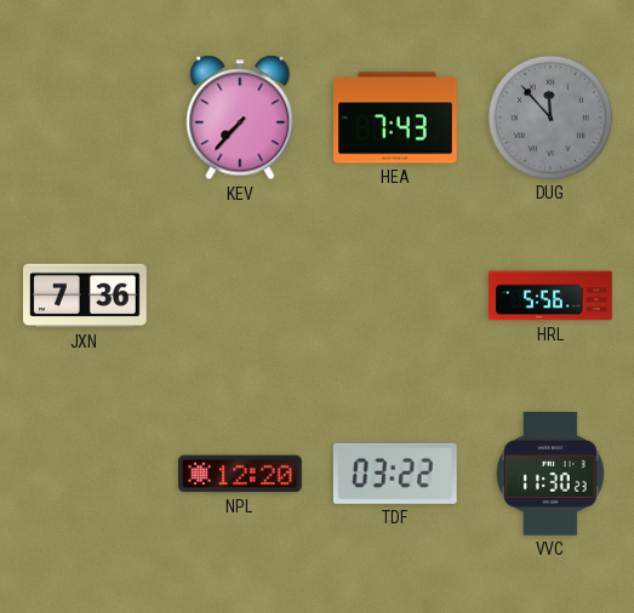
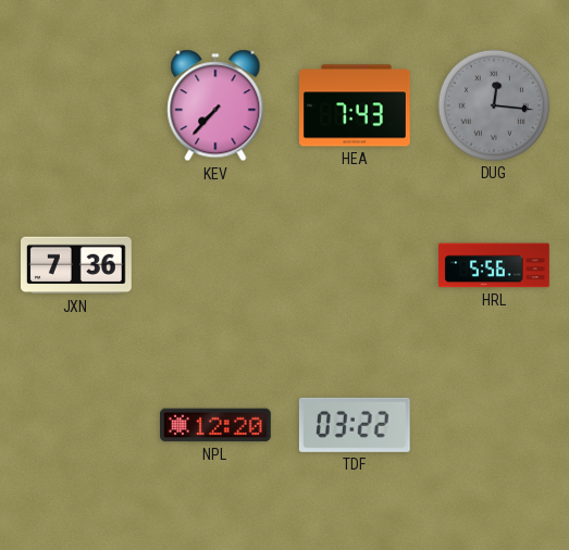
DUG: 11:53 -> 12:16 (494, 105)
VVC: 11:30 -> none (552, 475)
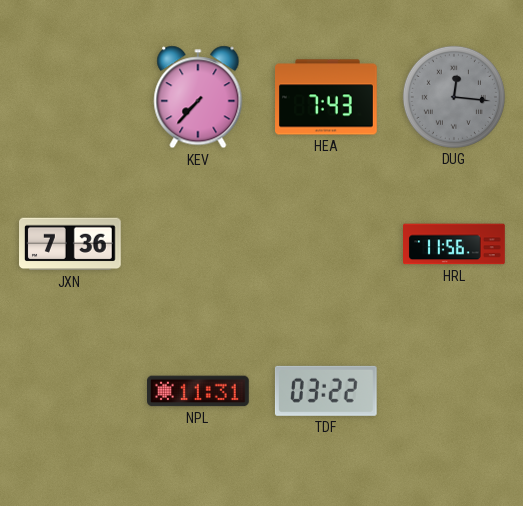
HRL: 5:56 -> 11:56 (455, 244)
NPL: 12:20 -> 11:31 (199, 391)
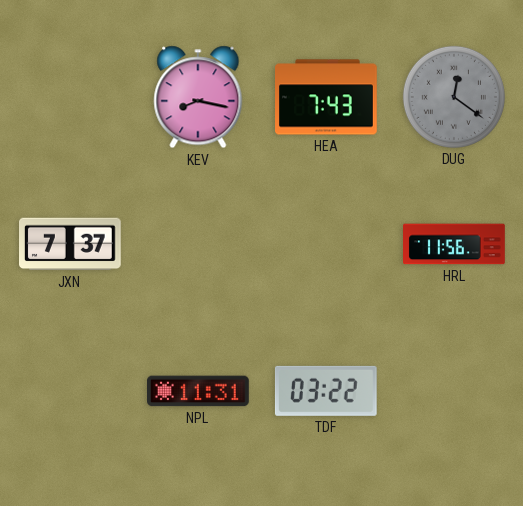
KEV: 7:37 -> 8:17 (198, 97)
DUG: 12:16 -> 12:21 (454, 97)
JXN: 7:36 -> 7:37 (71, 244)
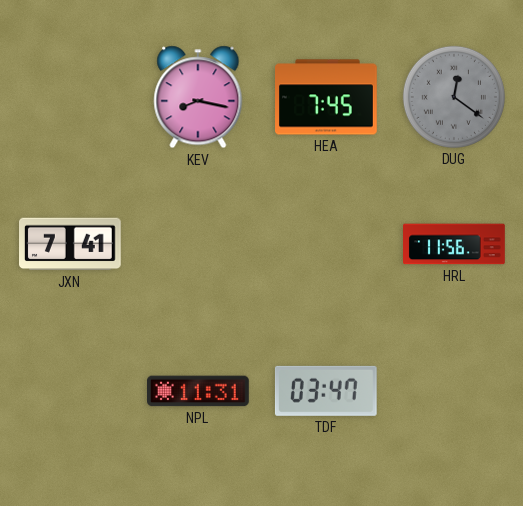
HEA: 7:43 -> 7:45 (327, 97)
JXN: 7:37 -> 7:41 (71, 244)
TDF: 03:22 -> 03:47 (326, 391)
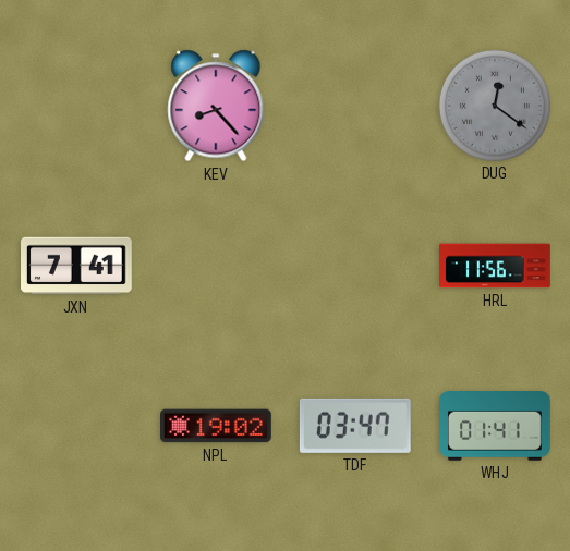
KEV: 8:17 -> 8:23 (216, 106)
HEA: 7:45 -> none (327, 97)
NPL: 11:31 -> 19:02 (217, 426)
WHJ: none -> 01:41 (496, 427)
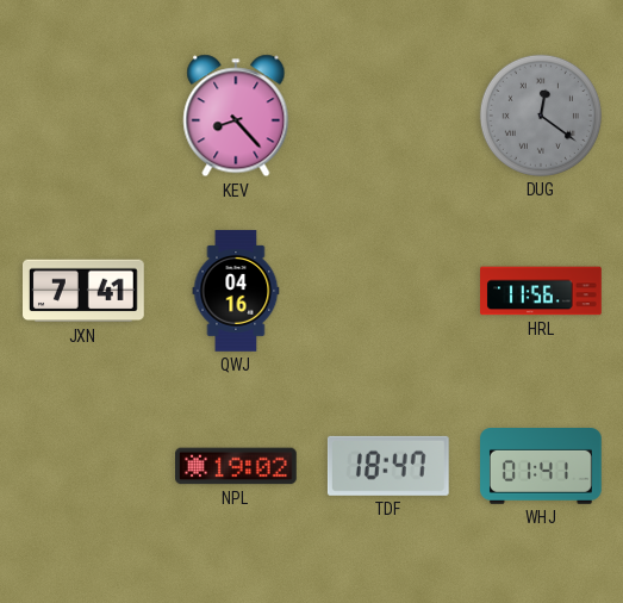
QWJ: none -> 04:16 (236, 291)
TDF: 03:47 -> 18:47 (388, 466)
